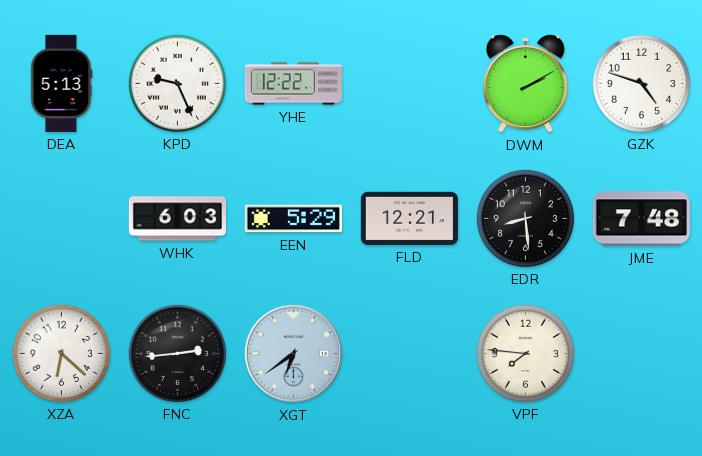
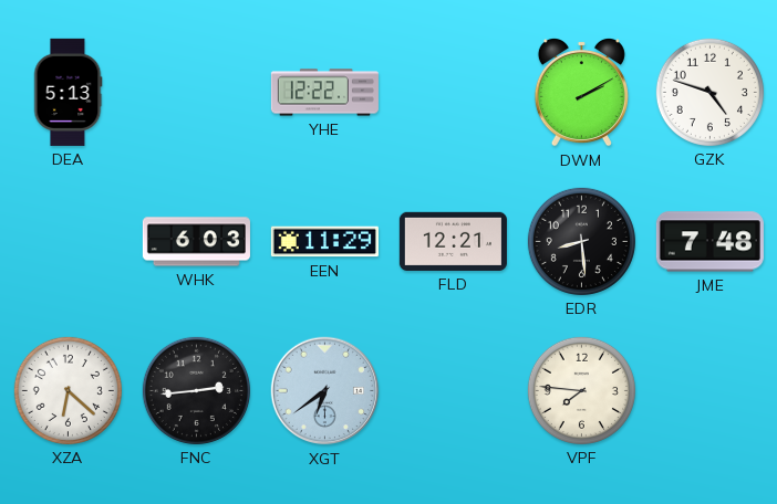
KPD: 9:26 -> none (177, 83)
EEN: 5:29 -> 11:29 (324, 242)
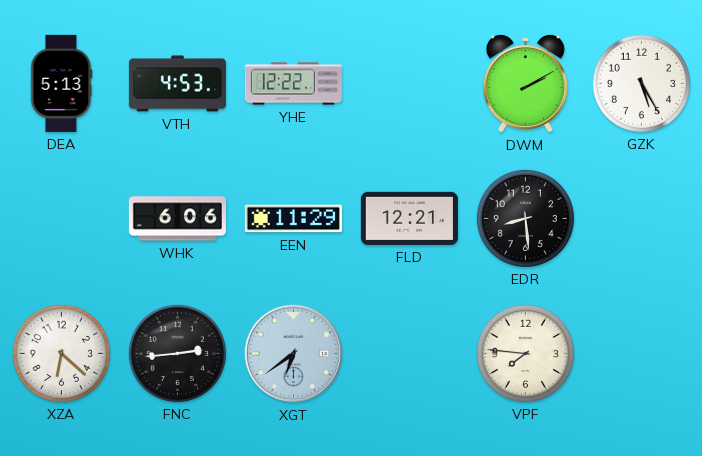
VTH: none -> 4:53 (177, 84)
GZK: 4:48 -> 5:25 (641, 83)
WHK: 6:03 -> 6:06 (177, 219)
JME: 7:48 -> none (709, 242)
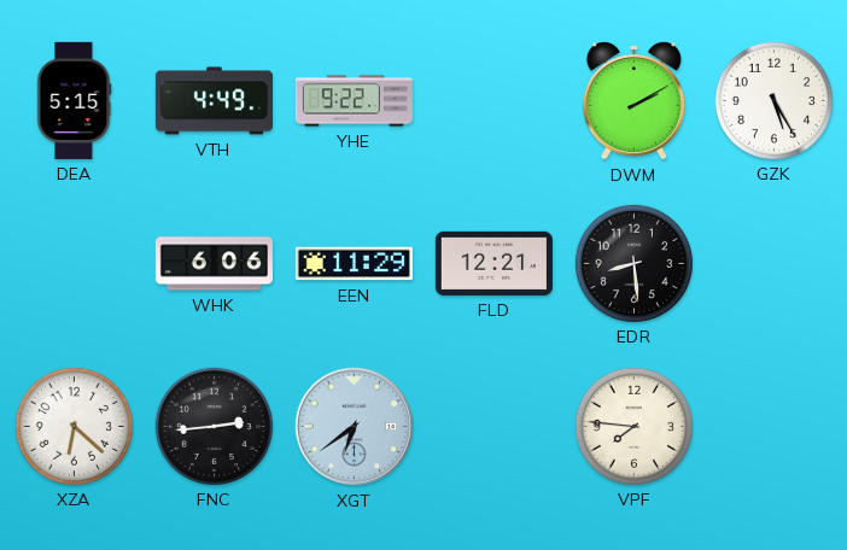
DEA: 5:13 -> 5:15 (74, 100)
VTH: 4:53 -> 4:49 (214, 101)
YHE: 12:22 -> 9:22 (354, 101)
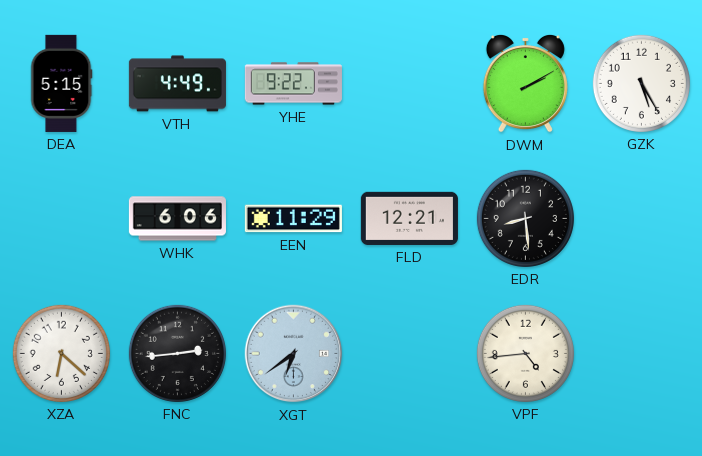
VPF: 7:46 -> 4:44 (525, 353)
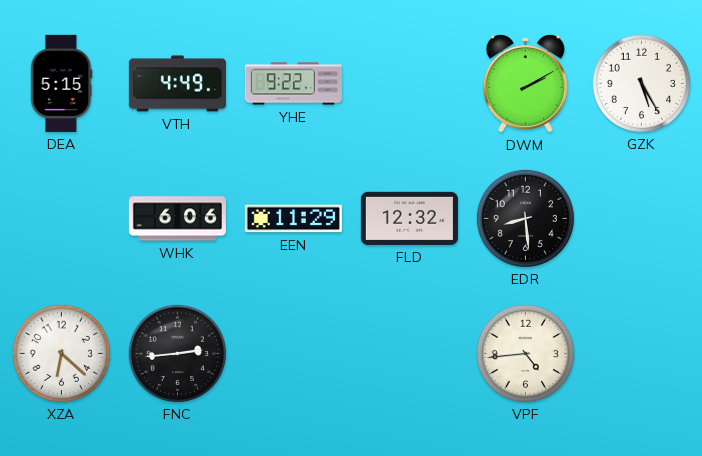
FLD: 12:21 -> 12:32 (409, 218)
XGT: 6:39 -> none (294, 354)
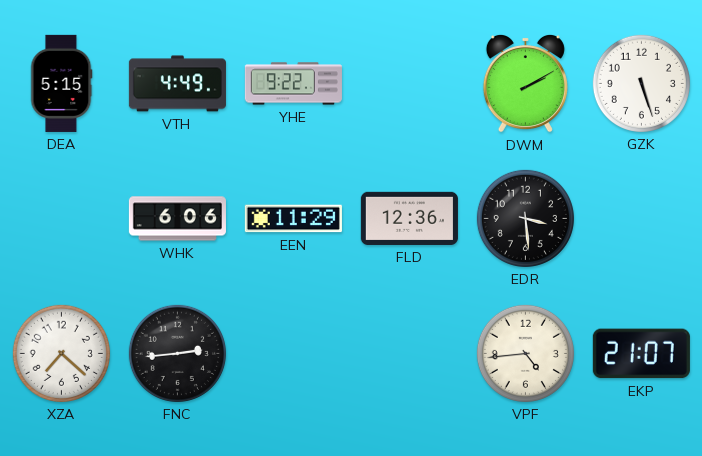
GZK: 5:25 -> 5:27 (641, 83)
FLD: 12:32 -> 12:36 (409, 218)
EDR: 8:29 -> 3:29 (525, 218)
XZA: 6:22 -> 7:22 (61, 353)
EKP: none -> 21:07 (641, 354)
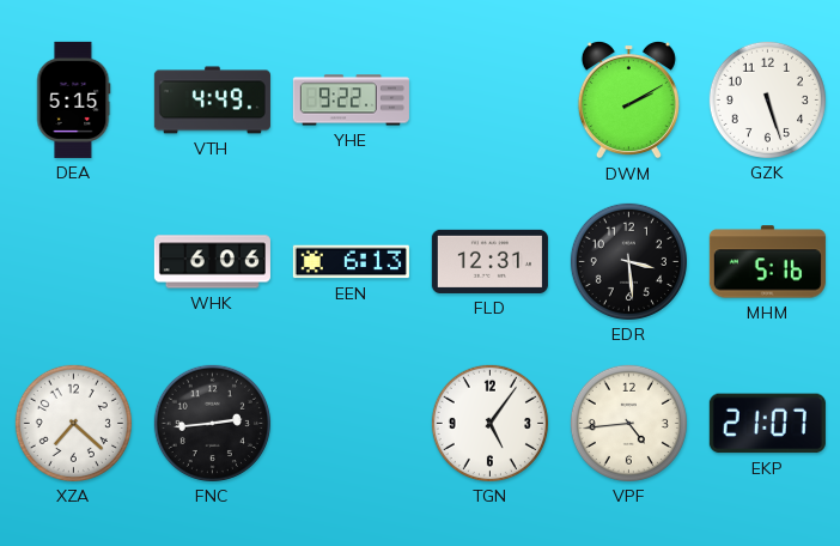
EEN: 11:29 -> 6:13 (351, 262)
FLD: 12:36 -> 12:31 (489, 261)
MHM: none -> 5:16 (767, 262)
TGN: none -> 5:06 (489, 423)
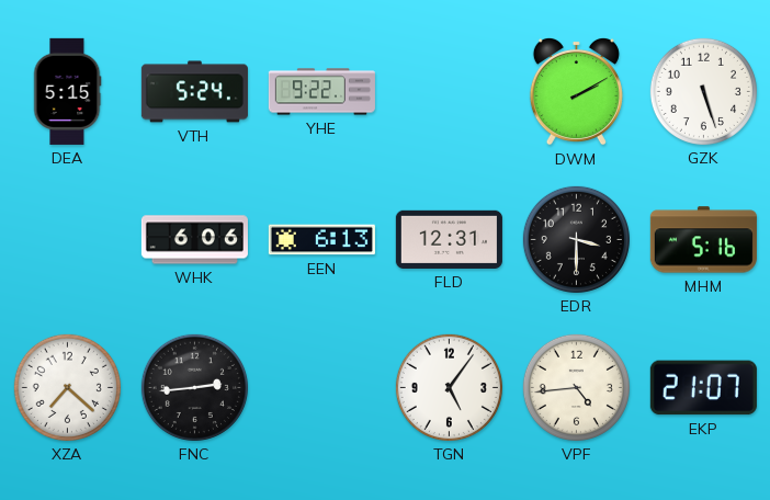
VTH: 4:49 -> 5:24 (194, 92)
EDR: 3:29 -> 3:30 (576, 239)
